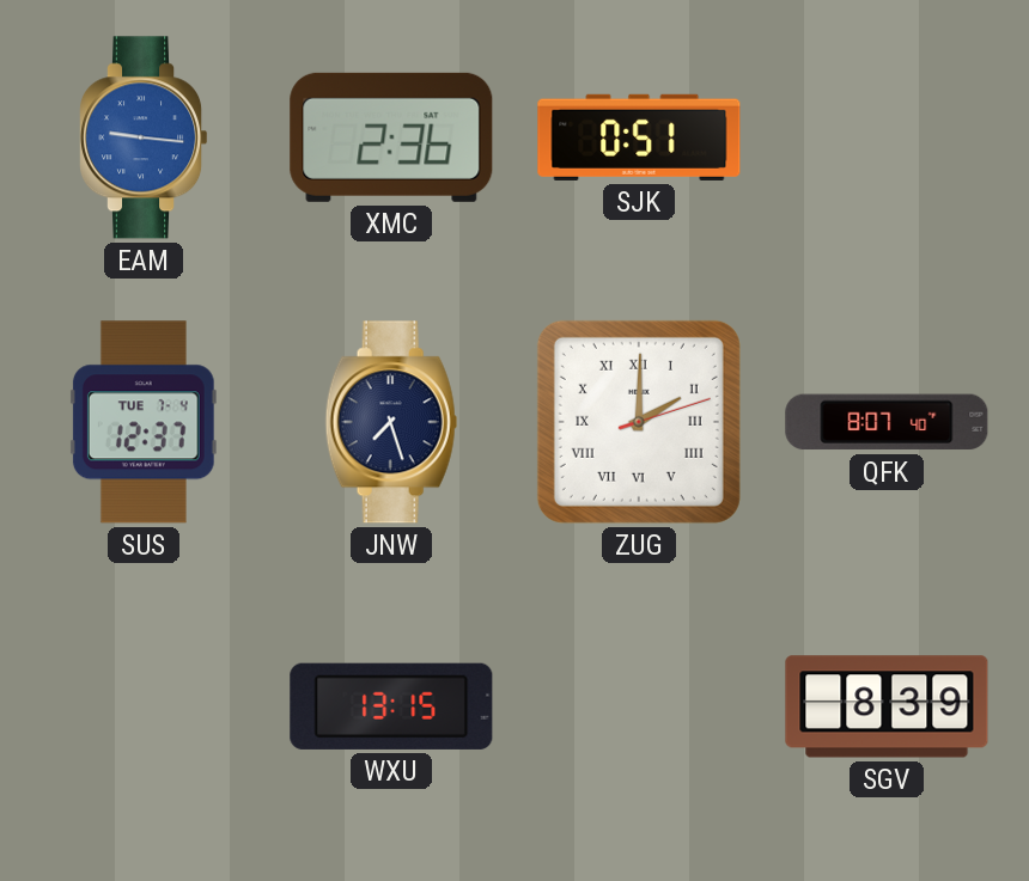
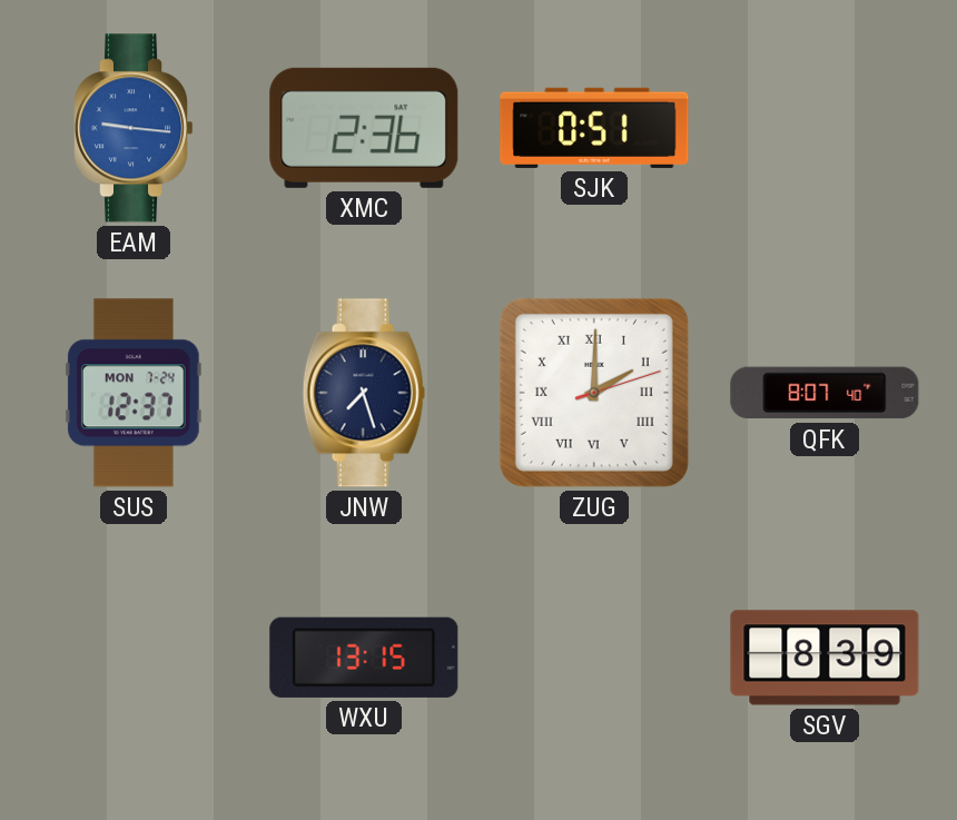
SUS date: TUE 7-4 -> MON 7-24 (134, 393)
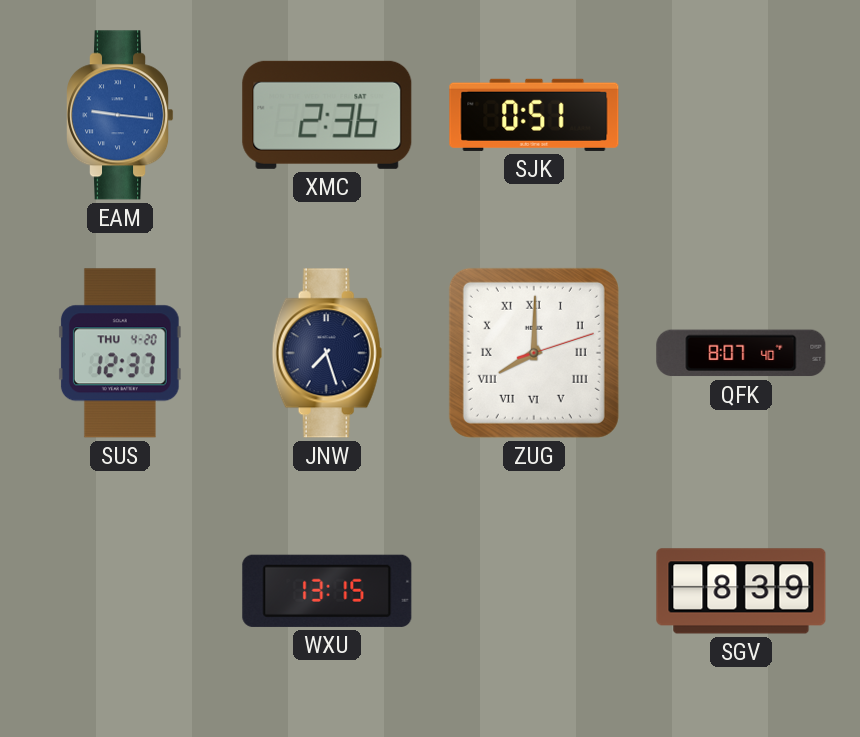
SUS date: MON 7-24 -> THU 4-20 (120, 353)
ZUG: 2:00 -> 8:00 (534, 353)
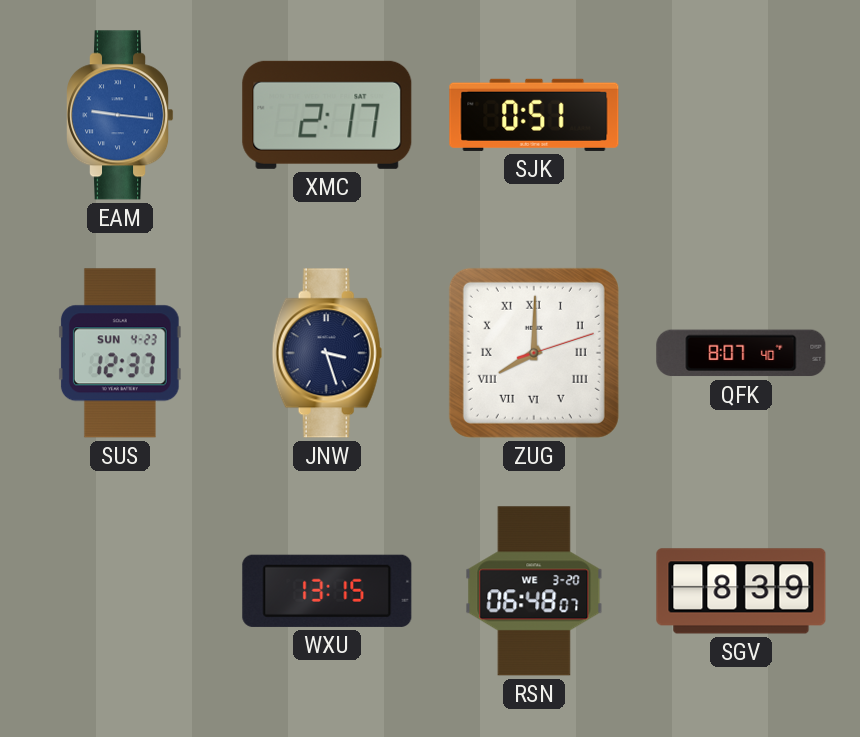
XMC: 2:36 -> 2:17 (327, 115)
SUS date: THU 4-20 -> SUN 4-23 (120, 353)
JNW: 7:27 -> 3:27 (327, 353)
RSN: none -> 06:48 (534, 591)
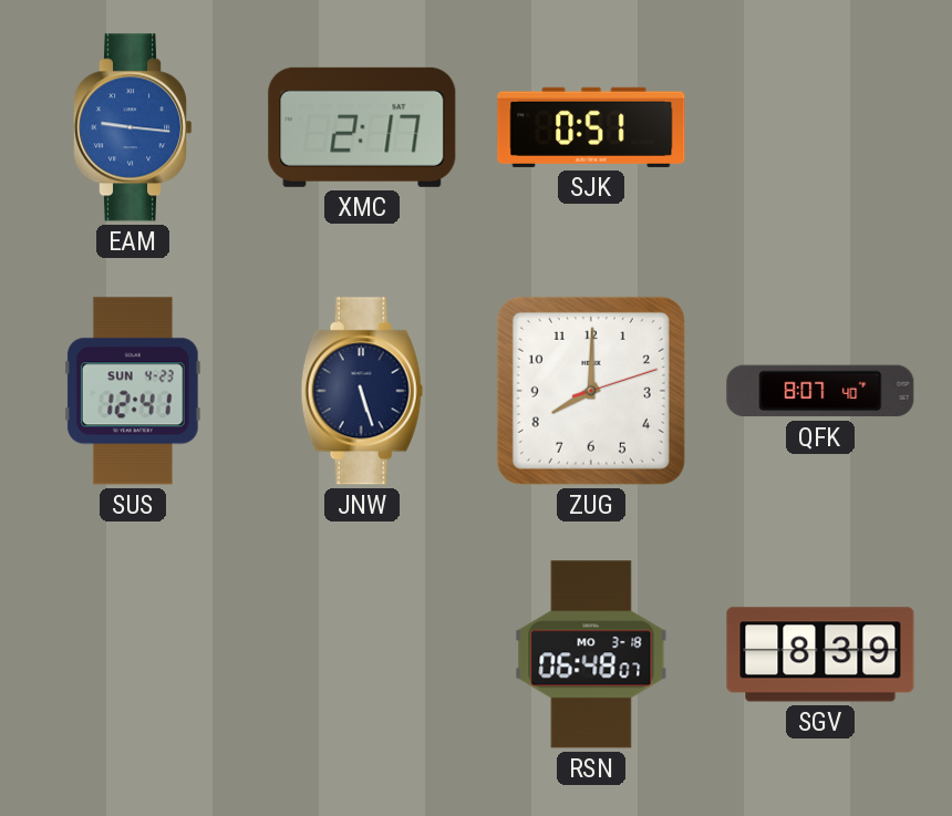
SUS: 12:37 -> 12:41 (133, 391)
JNW: 3:27 -> 5:27 (362, 391)
ZUG numerals: Roman -> Arabic (591, 391)
WXU: 13:15 -> none (327, 591)
RSN date: WE 3-20 -> MO 3-18 (591, 654)
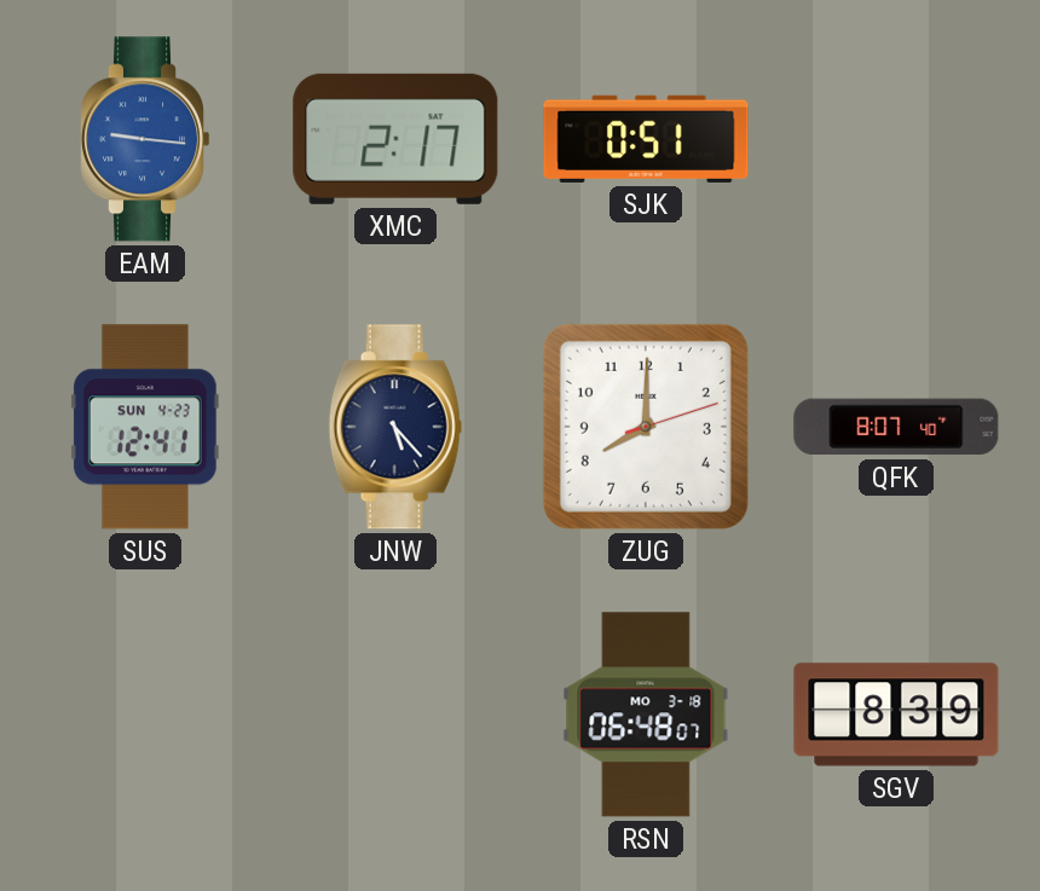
JNW: 5:27 -> 5:23 (395, 427)
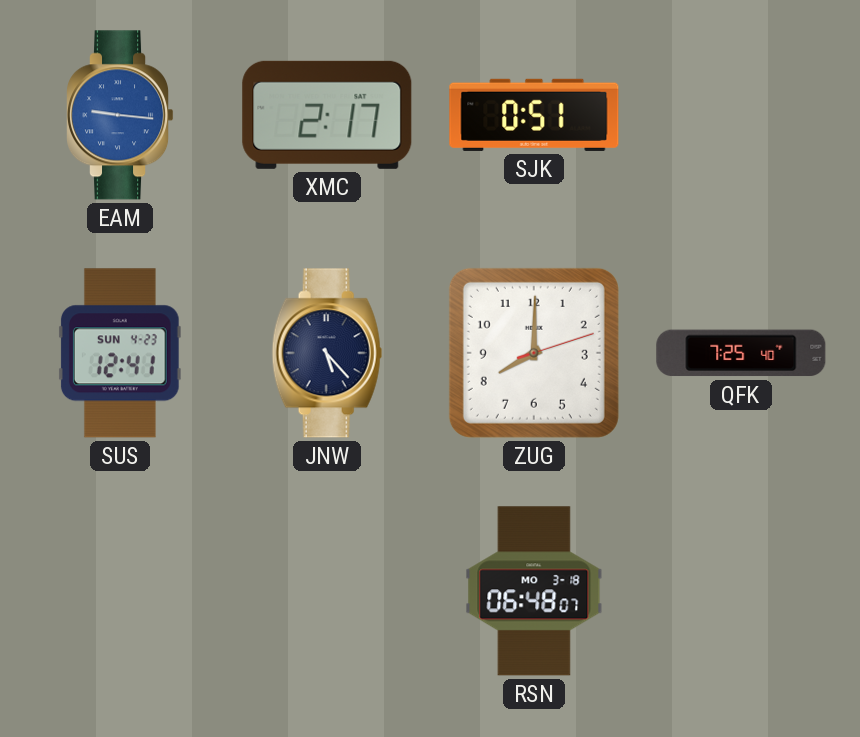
QFK: 8:07 -> 7:25 (741, 353)
SGV: 8:39 -> none (896, 714)
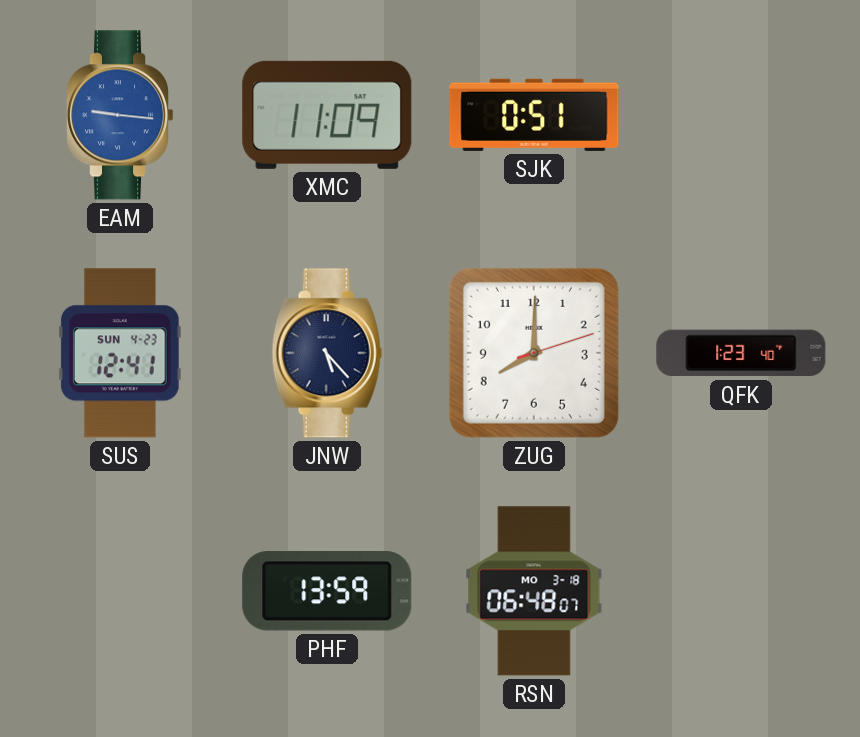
XMC: 2:17 -> 11:09 (327, 115)
QFK: 7:25 -> 1:23 (741, 353)
PHF: none -> 13:59 (327, 591)
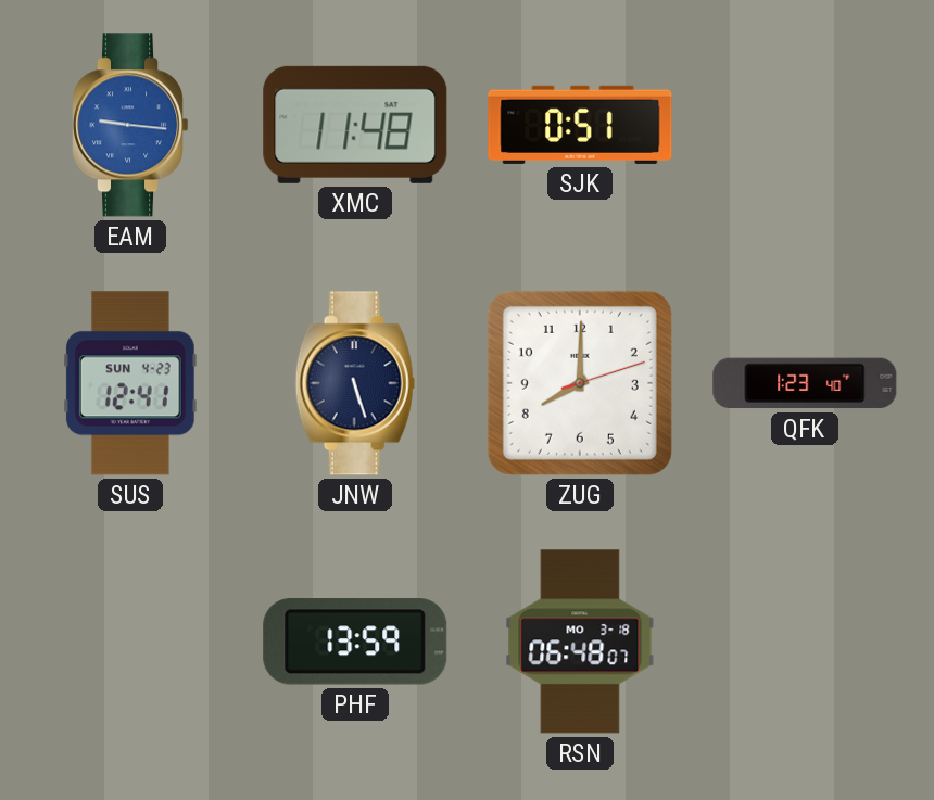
XMC: 11:09 -> 11:48 (355, 125)
JNW: 5:23 -> 5:27 (355, 383)
